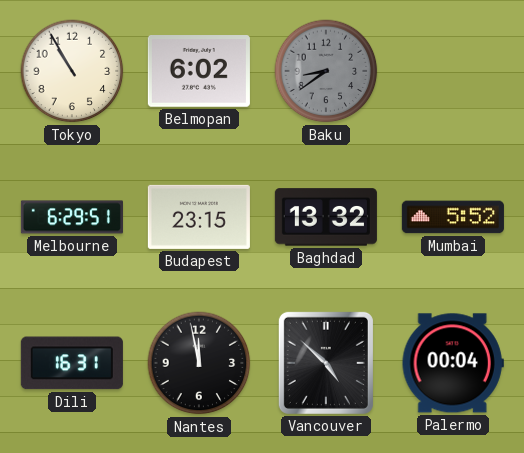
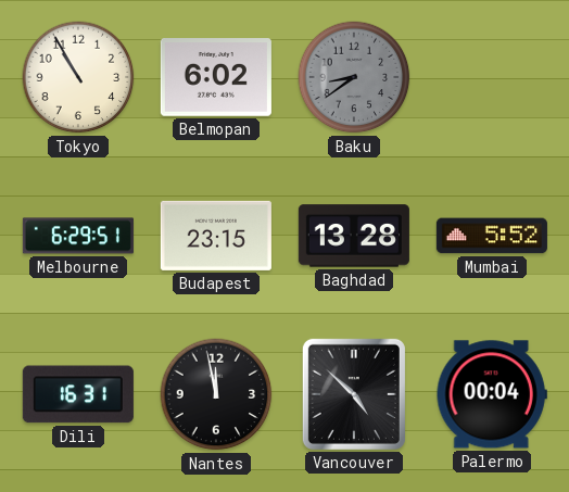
Baghdad: 13:32 -> 13:28 (354, 236)
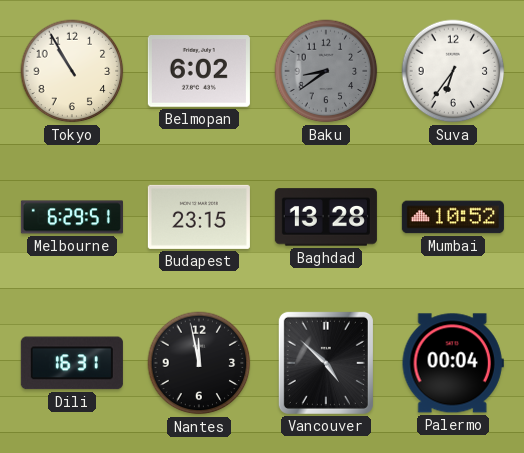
Suva: none -> 6:36 (453, 71)
Mumbai: 5:52 -> 10:52 (453, 217)
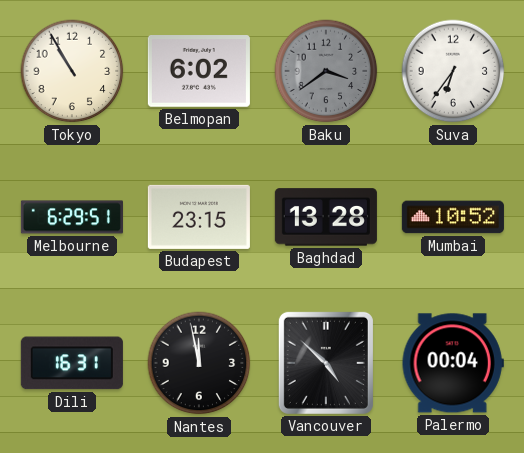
Baku: 8:39 -> 3:39 (326, 71)
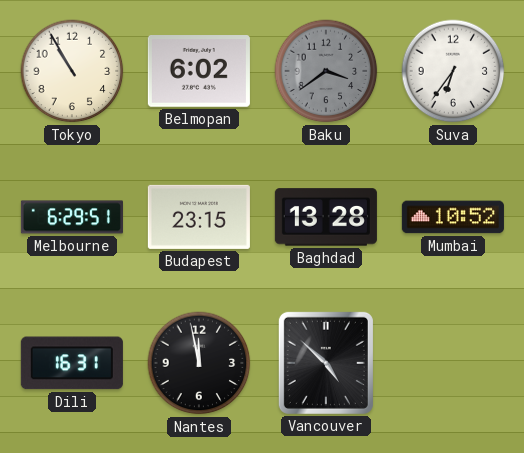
Palermo: 00:04 -> none (453, 363)
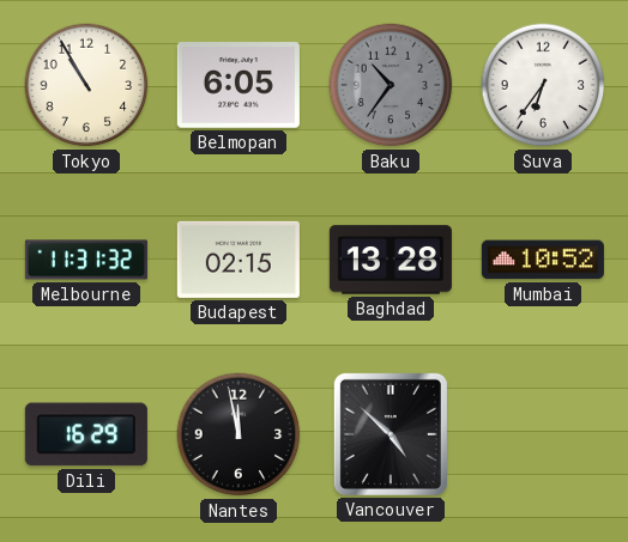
Belmopan: 6:02 -> 6:05 (238, 86)
Baku: 3:39 -> 10:36 (391, 85)
Melbourne: 6:29 -> 11:31 (86, 260)
Budapest: 23:15 -> 02:15 (238, 260)
Dili: 16:31 -> 16:29 (86, 434)
